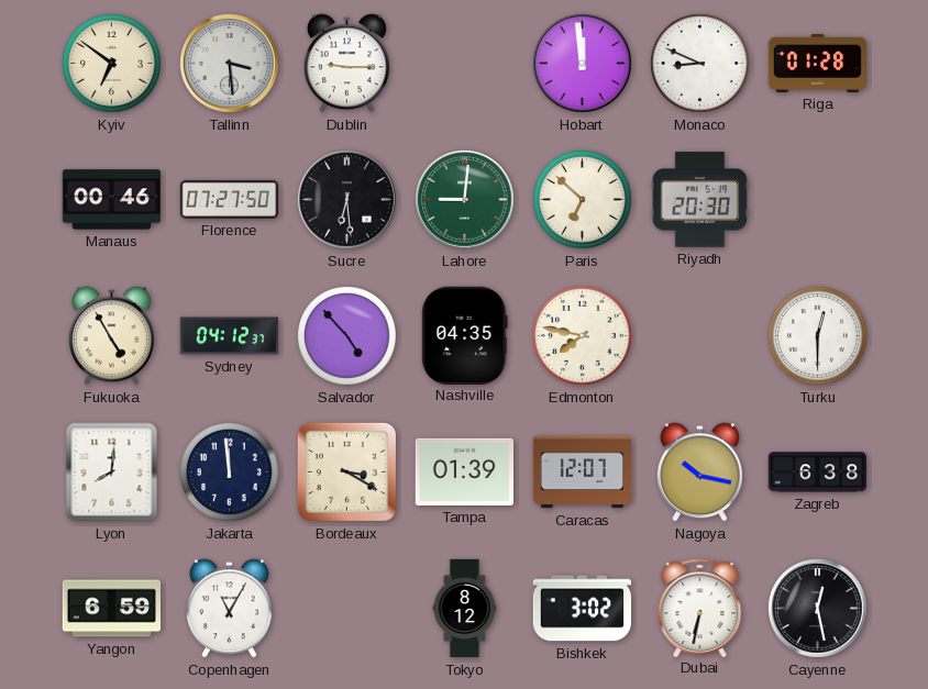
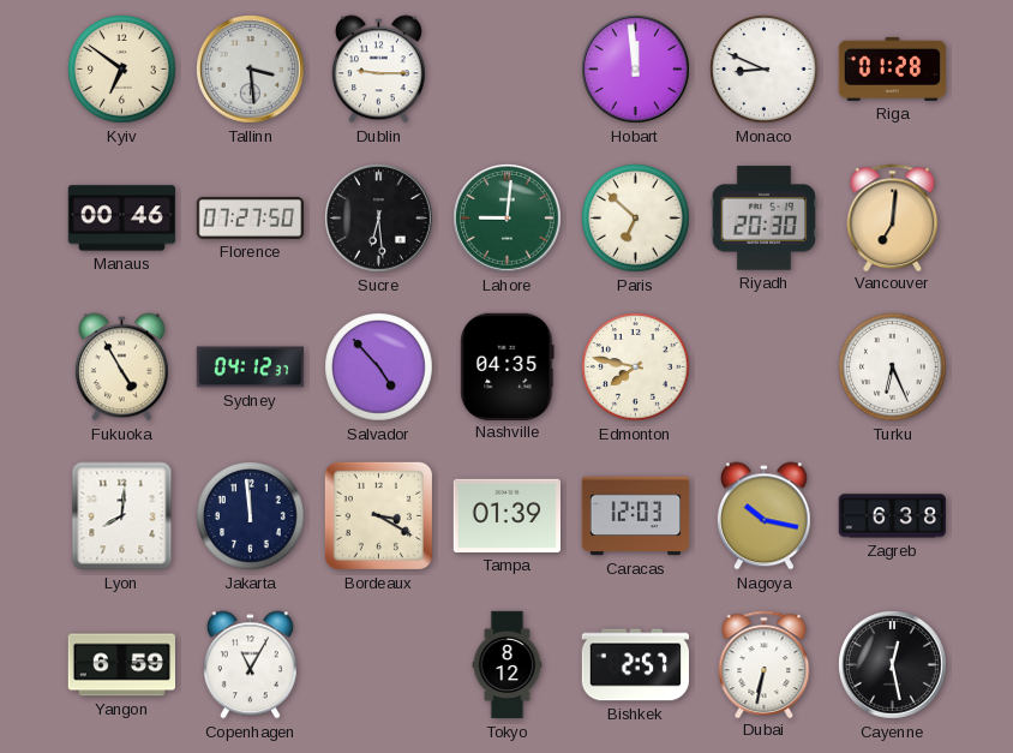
Vancouver: none -> 7:01 (893, 217)
Turku: 12:30 -> 6:26 (893, 367)
Caracas: 12:07 -> 12:03 (636, 516)
Bishkek: 3:02 -> 2:57 (636, 665)
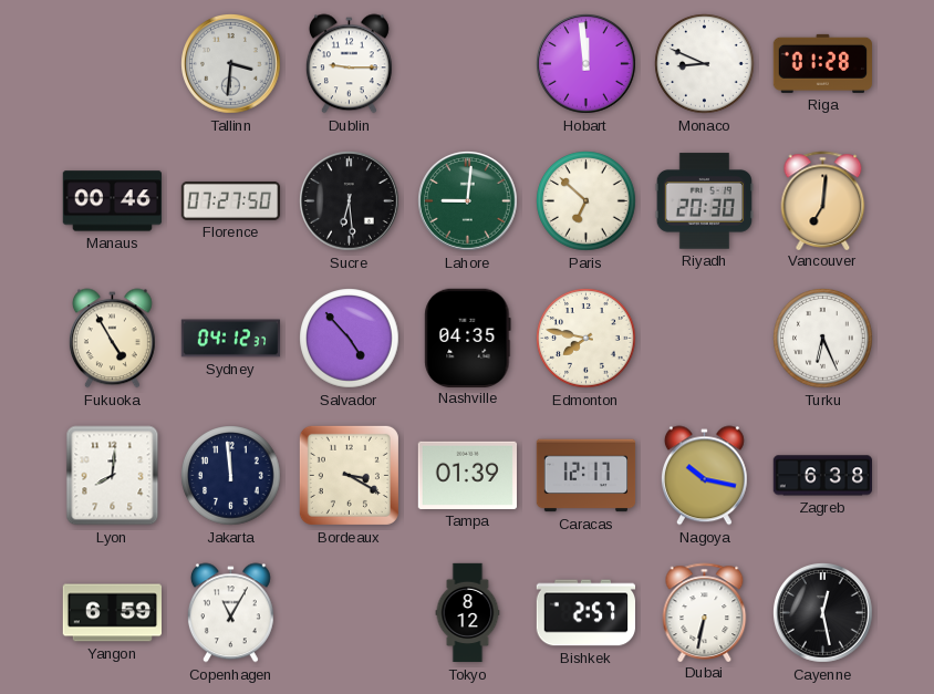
Kyiv: 6:51 -> none (122, 70)
Tallinn: 3:29 -> 3:31 (231, 64)
Caracas: 12:03 -> 12:17 (587, 476)
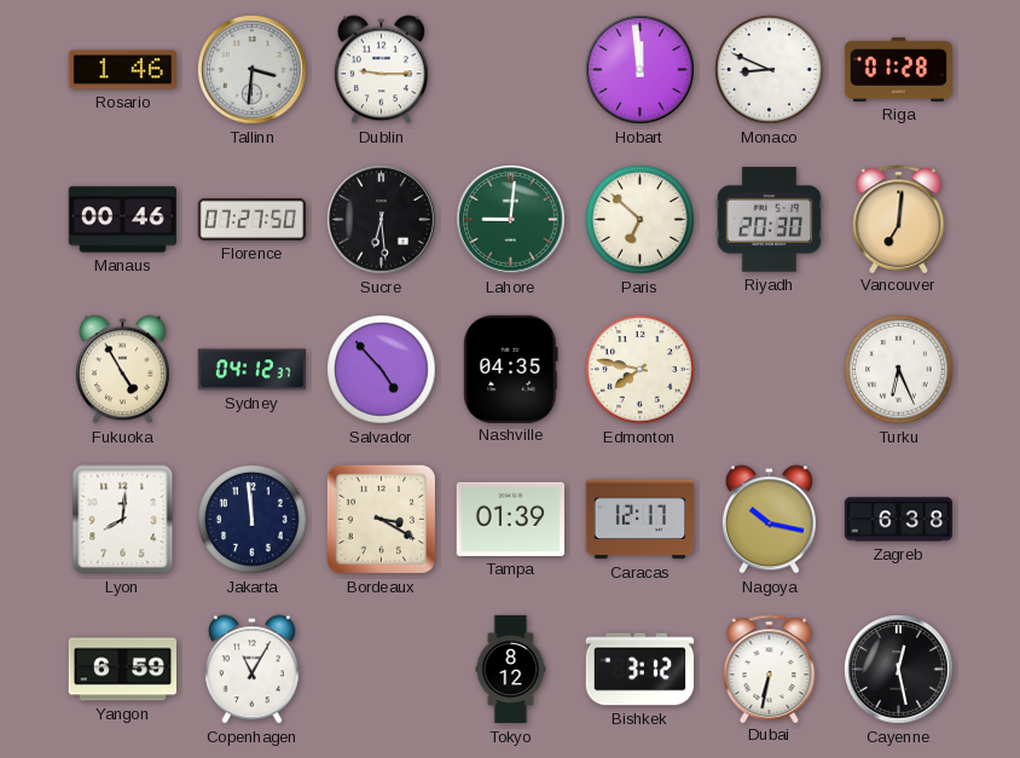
Rosario: none -> 1:46 (122, 70)
Bishkek: 2:57 -> 3:12 (641, 670)
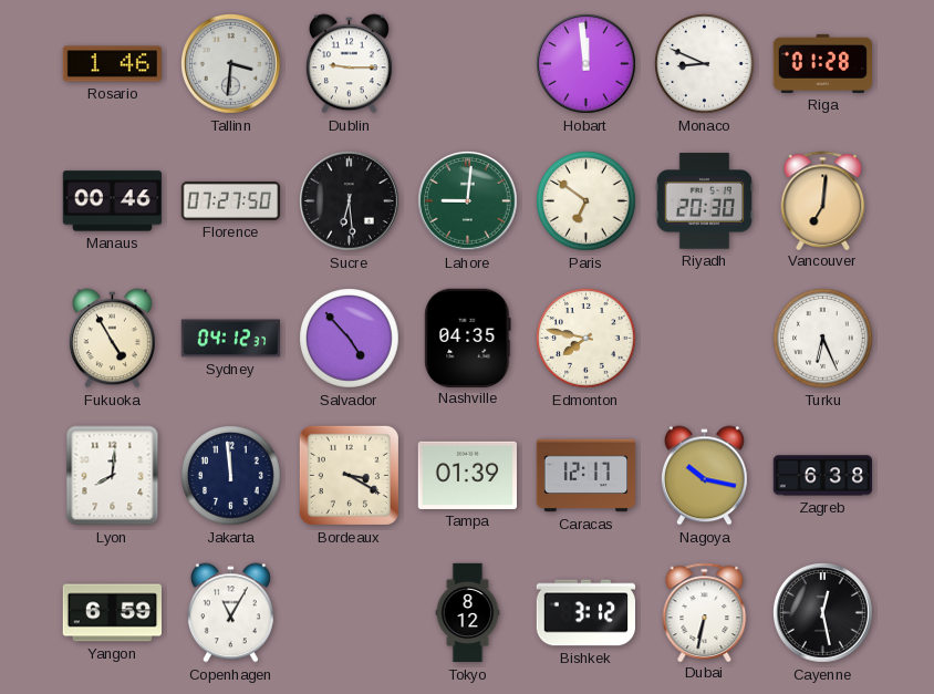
Paris: 6:52 -> 6:51 (587, 201)
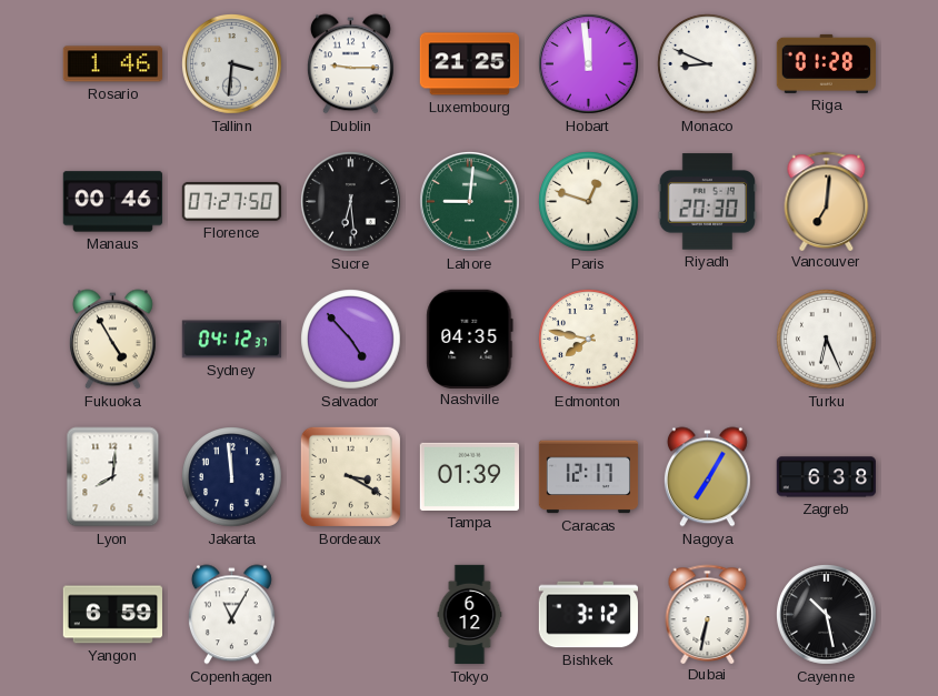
Luxembourg: none -> 21:25 (469, 64)
Paris: 6:51 -> 12:48 (589, 202)
Nagoya: 10:17 -> 7:05 (707, 477)
Tokyo: 8:12 -> 6:12 (470, 615)
Cayenne: 12:28 -> 10:28 (827, 615)
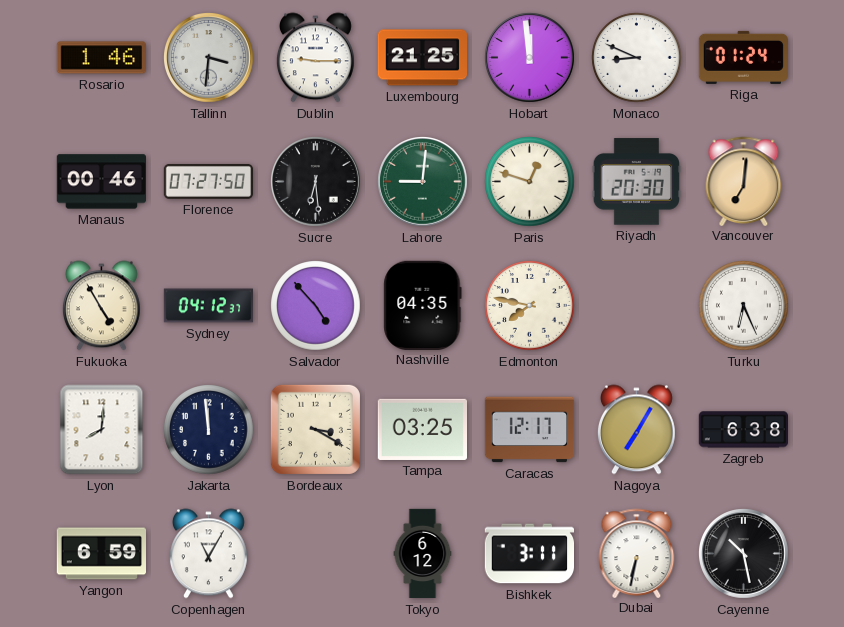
Riga: 01:28 -> 01:24 (743, 57)
Tampa: 01:39 -> 03:25 (422, 429)
Bishkek: 3:12 -> 3:11 (530, 554)
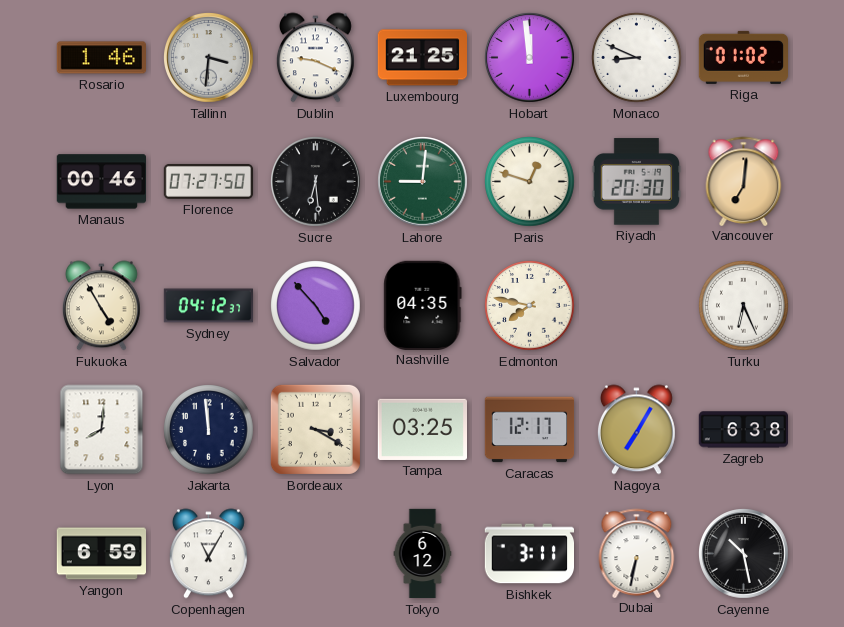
Dublin: 9:15 -> 9:19 (315, 58)
Riga: 01:24 -> 01:02 (743, 57)
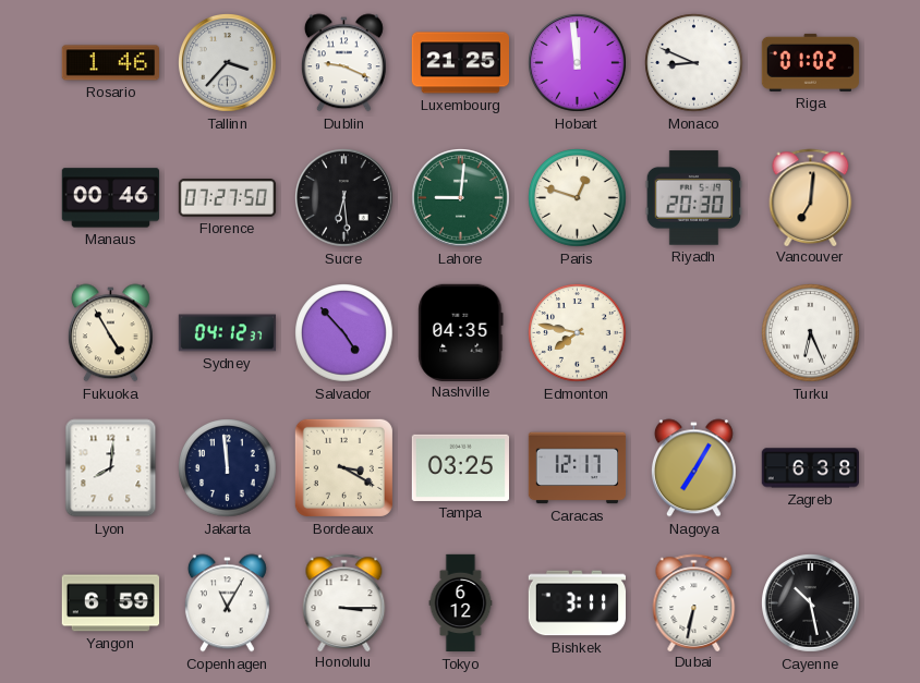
Tallinn: 3:31 -> 3:37 (228, 63)
Honolulu: none -> 3:15 (344, 602)
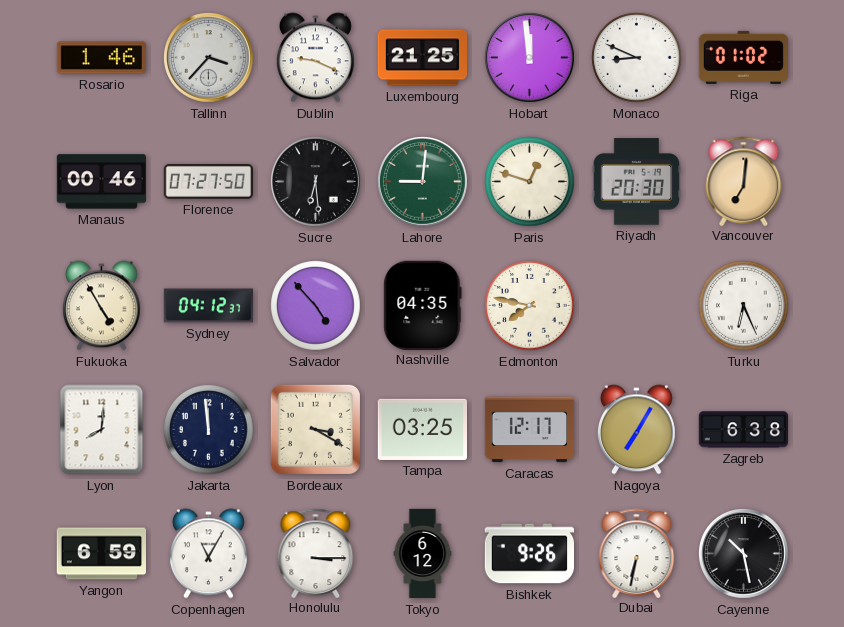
Bishkek: 3:11 -> 9:26 (530, 554)
